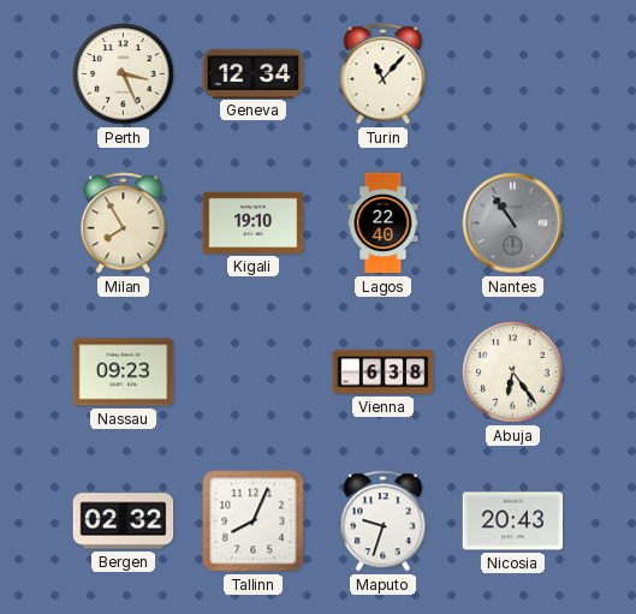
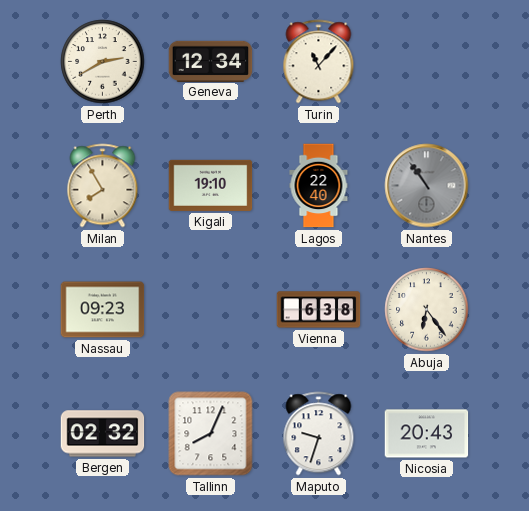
Perth: 3:26 -> 2:40 (103, 62)
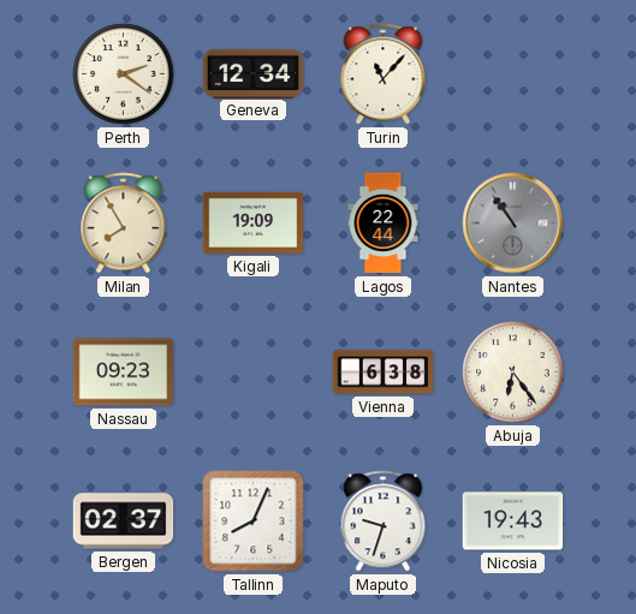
Perth: 2:40 -> 2:21 (124, 74)
Kigali: 19:10 -> 19:09 (254, 222)
Lagos: 22:40 -> 22:44 (384, 223)
Bergen: 02:32 -> 02:37 (124, 521)
Nicosia: 20:43 -> 19:43 (513, 521)
